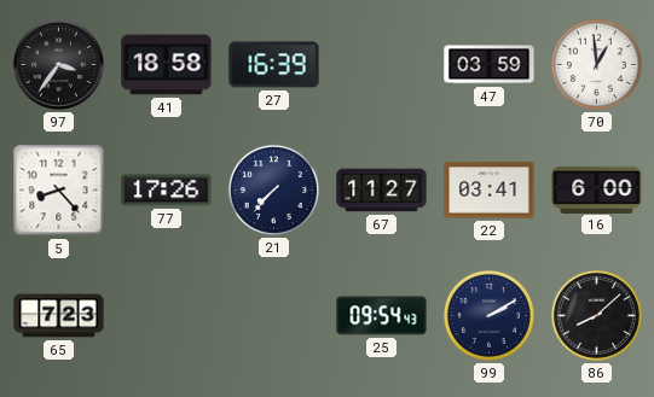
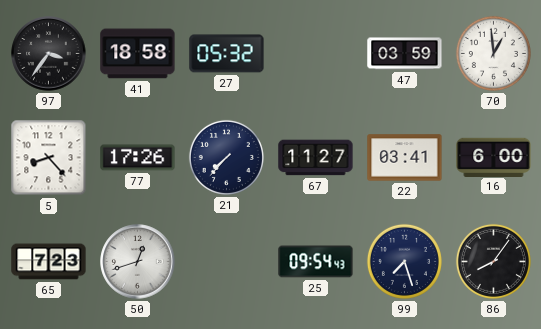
27: 16:39 -> 05:32 (227, 54)
50: none -> 12:42 (138, 262)
99: 2:10 -> 7:27 (404, 261)
86: 8:08 -> 8:06 (493, 261)
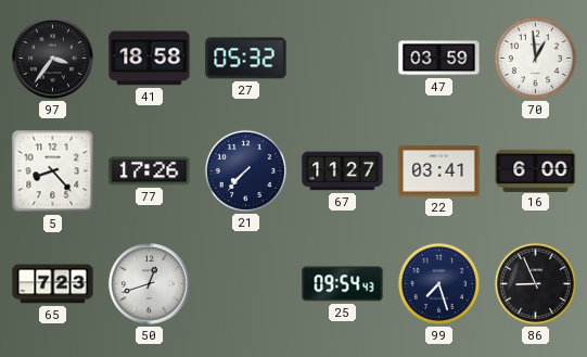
86: 8:06 -> 8:56 (535, 283)
